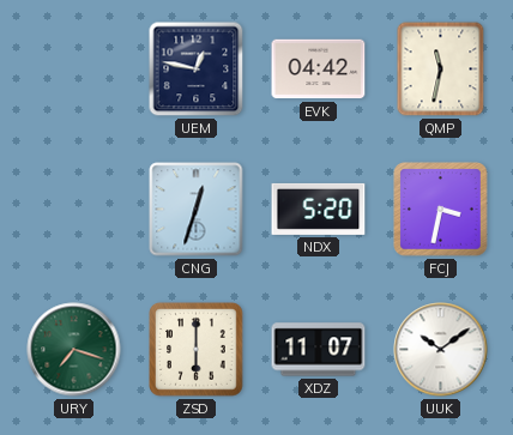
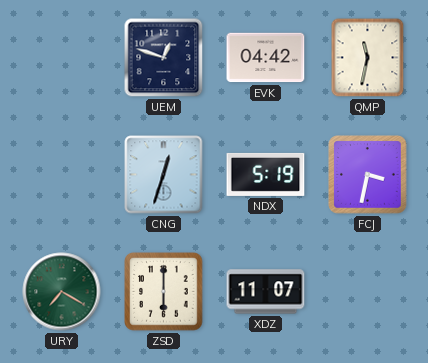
UEM: 12:47 -> 12:48 (164, 58)
NDX: 5:20 -> 5:19 (266, 174)
URY: 7:18 -> 7:20 (62, 292)
UUK: 10:09 -> none (441, 350)
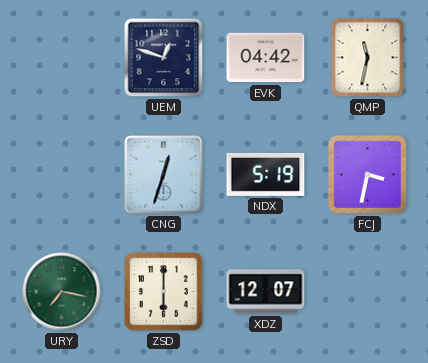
URY: 7:20 -> 7:17 (62, 292)
XDZ: 11:07 -> 12:07 (266, 292)
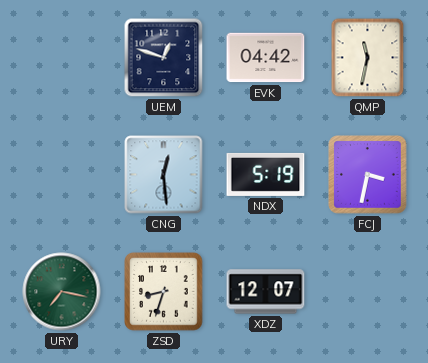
CNG: 12:33 -> 12:29 (164, 175)
ZSD: 6:00 -> 8:33 (164, 292)
